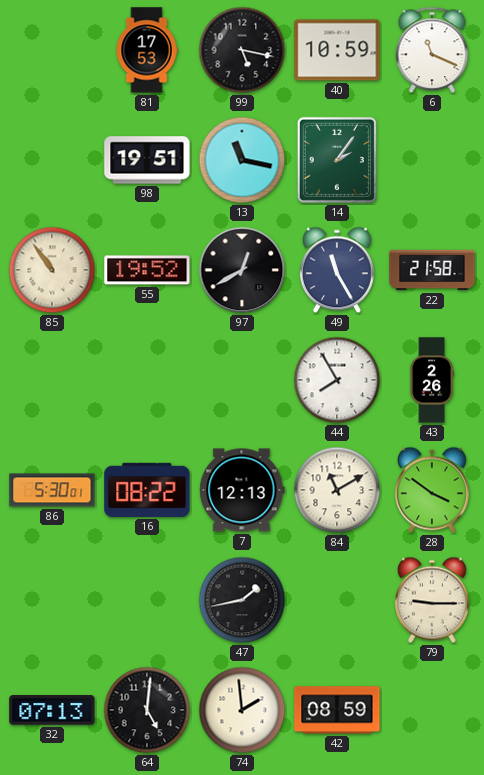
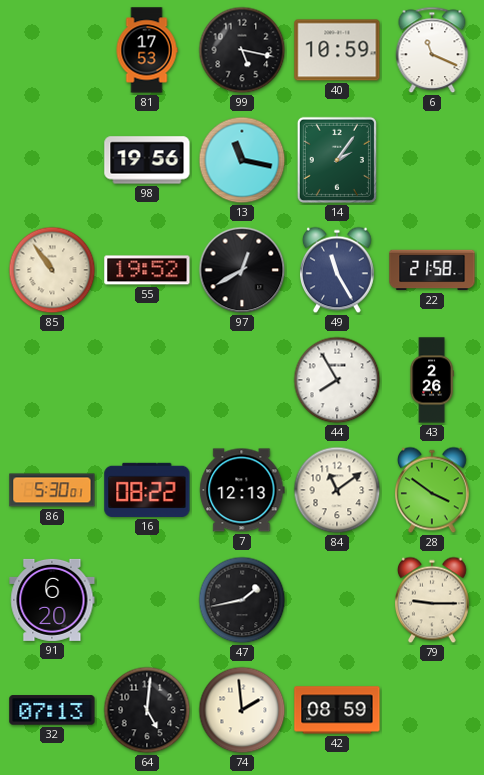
98: 19:51 -> 19:56 (147, 160)
84: 11:10 -> 11:09 (337, 490)
91: none -> 6:20 (52, 600)
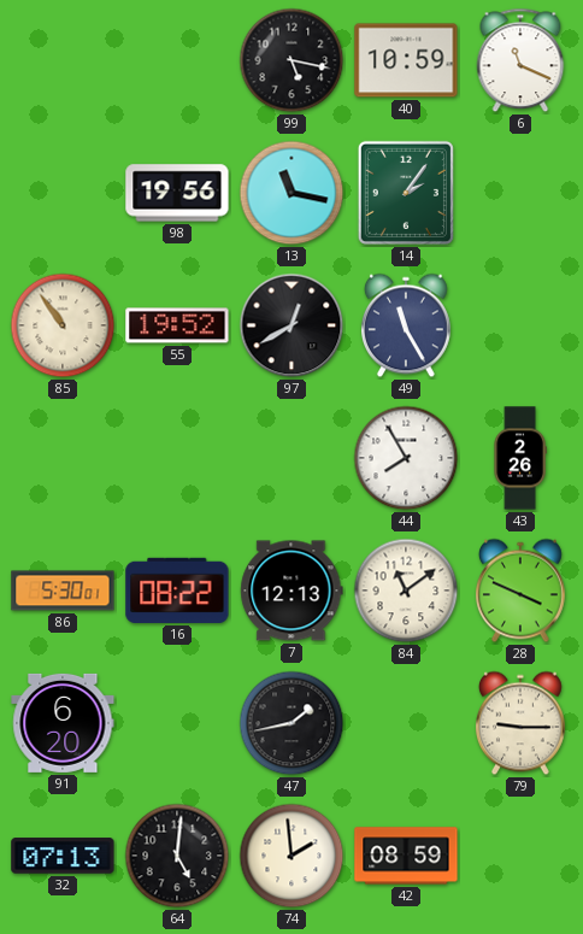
81: 17:53 -> none (147, 50)
22: 21:58 -> none (432, 270)
28: 3:51 -> 3:49 (522, 591)
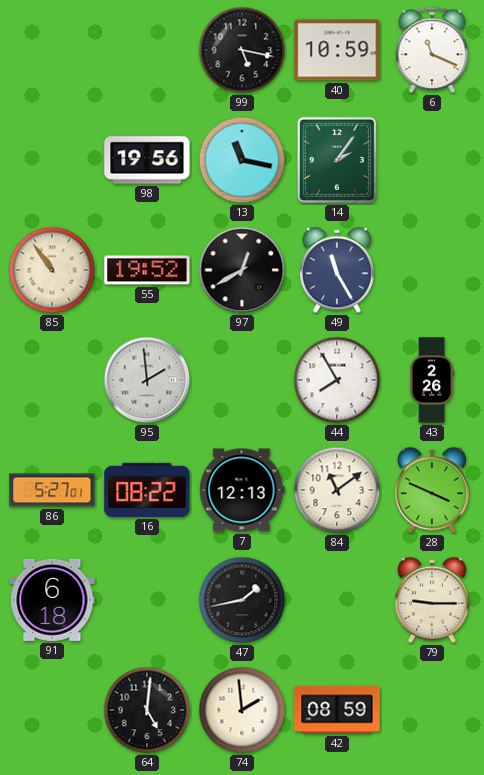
95: none -> 1:59 (147, 380)
86: 5:30 -> 5:27 (52, 490)
91: 6:20 -> 6:18 (52, 600)
32: 07:13 -> none (63, 856)
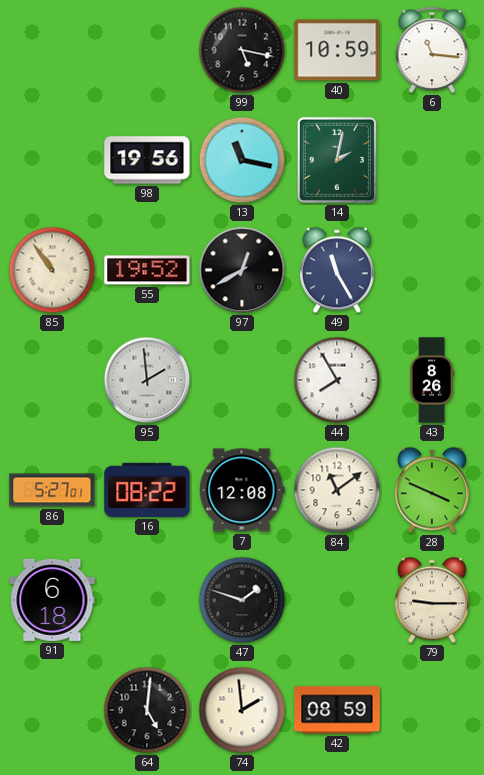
6: 11:19 -> 11:16 (432, 50)
14: 2:06 -> 2:02 (337, 160)
43: 2:26 -> 8:26 (432, 380)
7: 12:13 -> 12:08 (242, 490)
47: 1:43 -> 1:48 (242, 600)
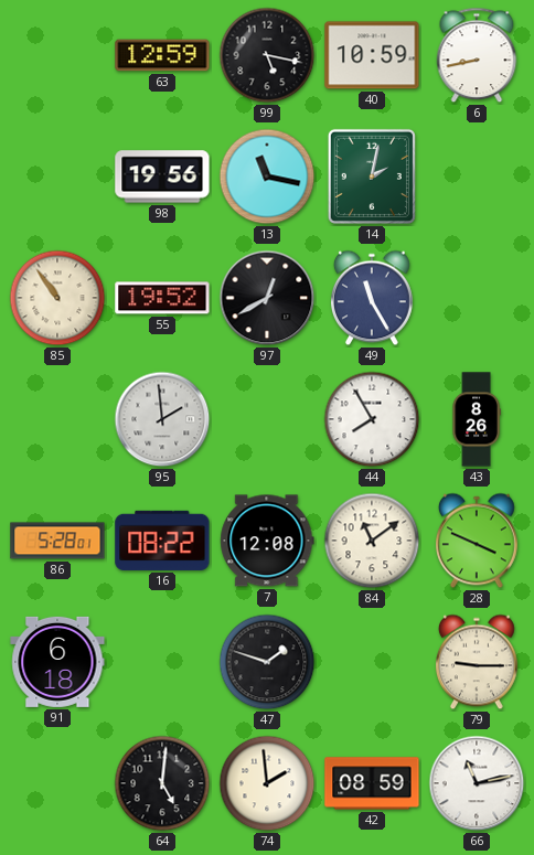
63: none -> 12:59 (162, 55)
6: 11:16 -> 8:43 (477, 55)
86: 5:27 -> 5:28 (57, 541)
66: none -> 11:13 (477, 783)
